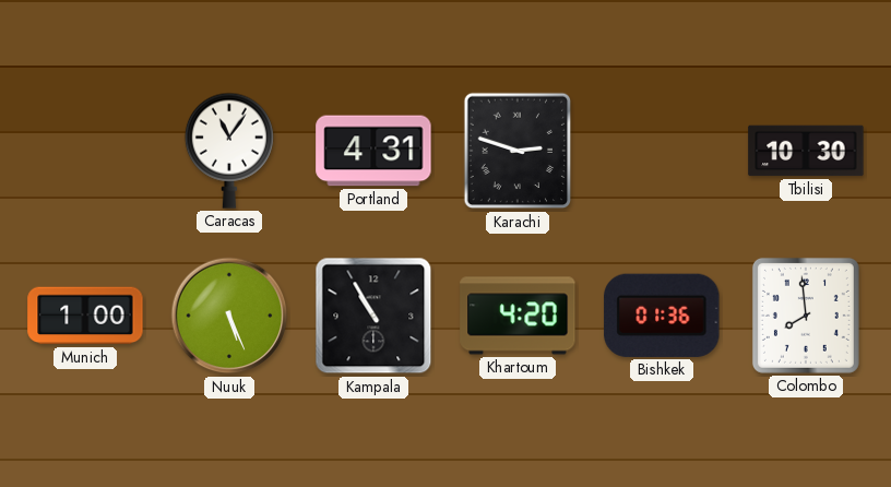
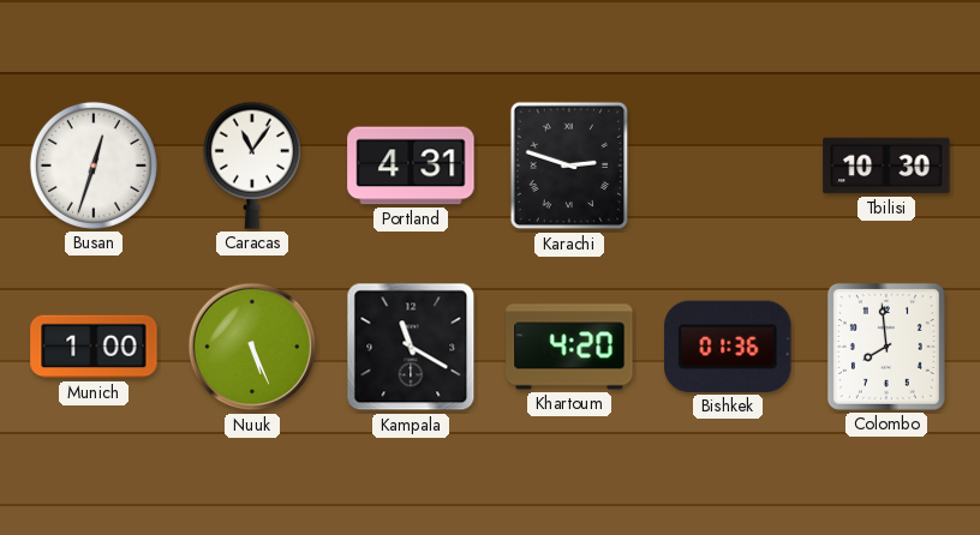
Busan: none -> 12:33 (94, 166)
Kampala: 10:55 -> 11:20 (411, 347)
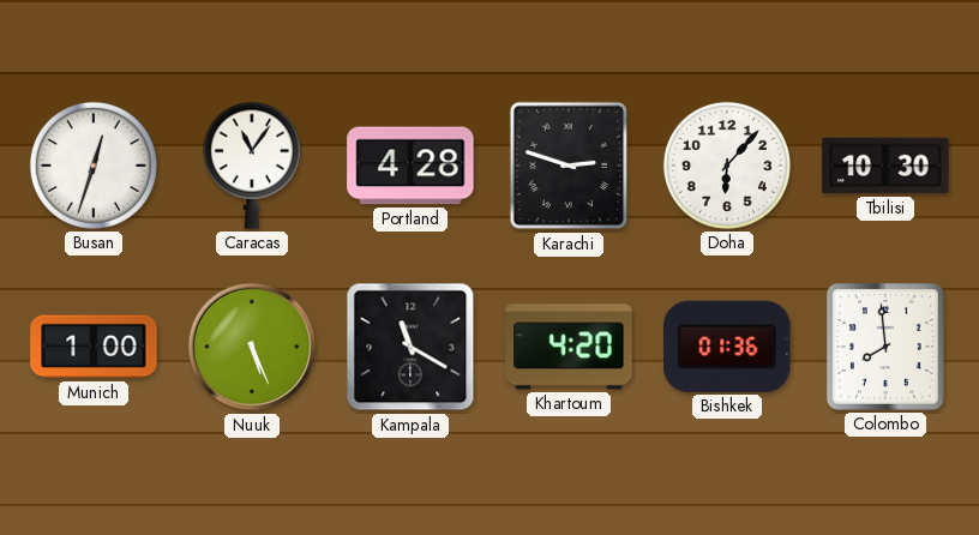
Portland: 4:31 -> 4:28 (410, 166)
Doha: none -> 6:07 (727, 166)
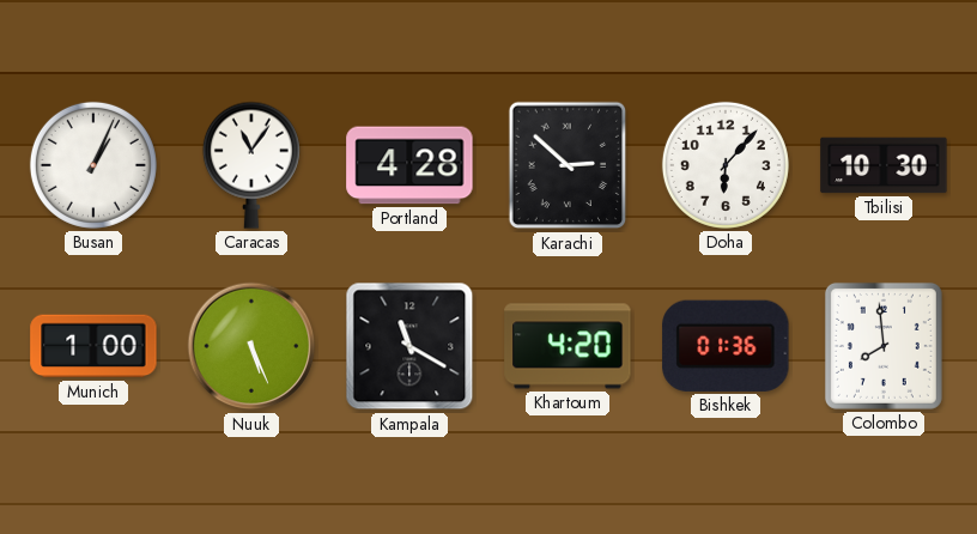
Busan: 12:33 -> 1:04 (93, 165)
Karachi: 2:48 -> 2:52 (568, 165)
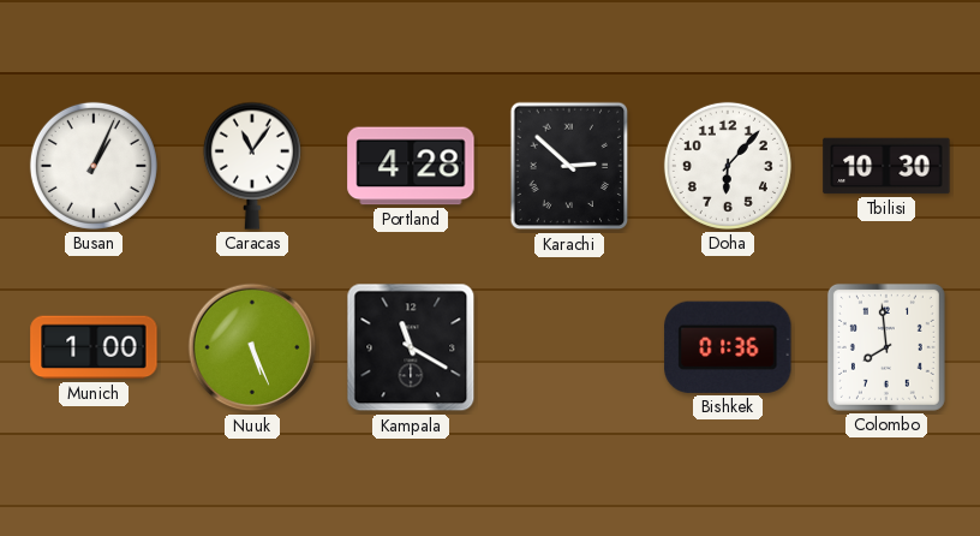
Khartoum: 4:20 -> none (568, 346)
